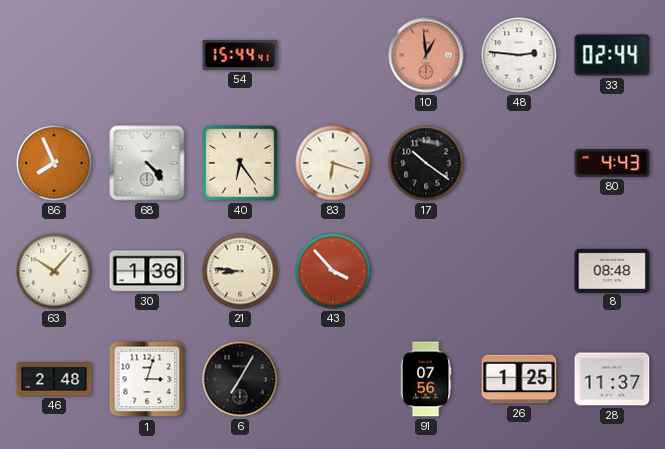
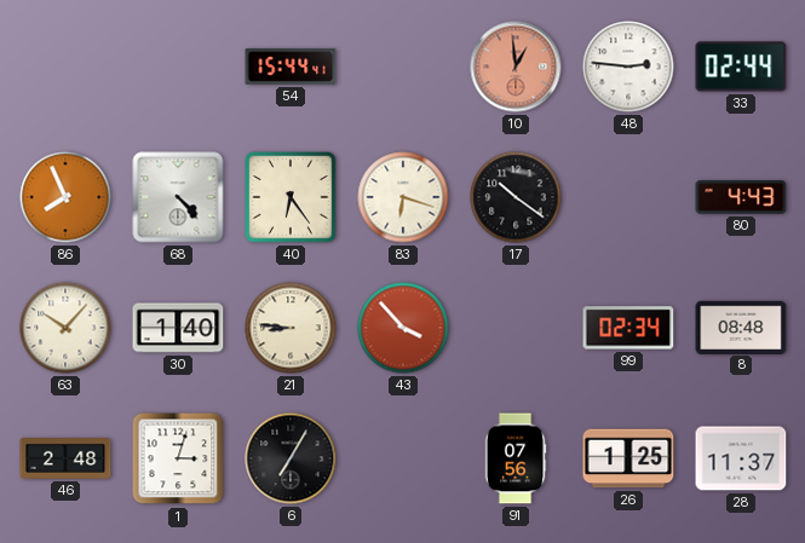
30: 1:36 -> 1:40 (178, 328)
99: none -> 02:34 (628, 328)
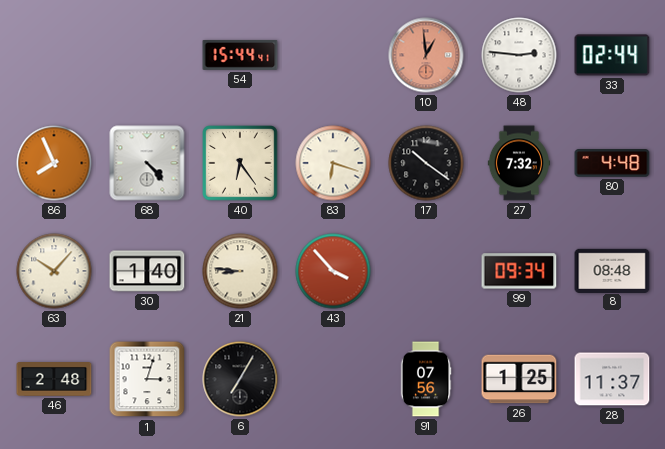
27: none -> 7:32 (518, 163)
80: 4:43 -> 4:48 (612, 163)
99: 02:34 -> 09:34 (519, 271)
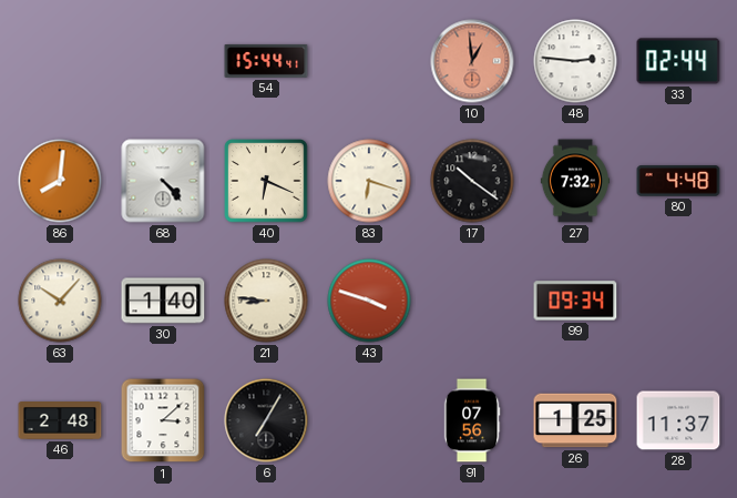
86: 7:56 -> 8:01 (60, 181)
40: 6:24 -> 6:19 (266, 181)
43: 3:53 -> 3:48 (369, 301)
8: 08:48 -> none (612, 270)
1: 3:03 -> 3:08 (163, 420)
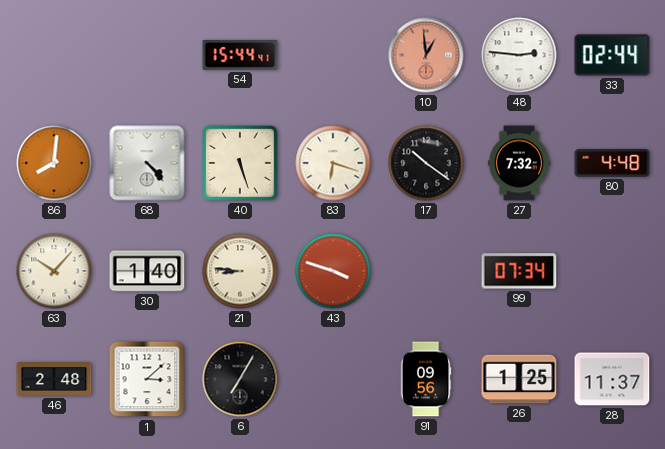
40: 6:19 -> 5:27 (240, 163)
99: 09:34 -> 07:34 (519, 271)
91: 07:56 -> 09:56 (426, 379)
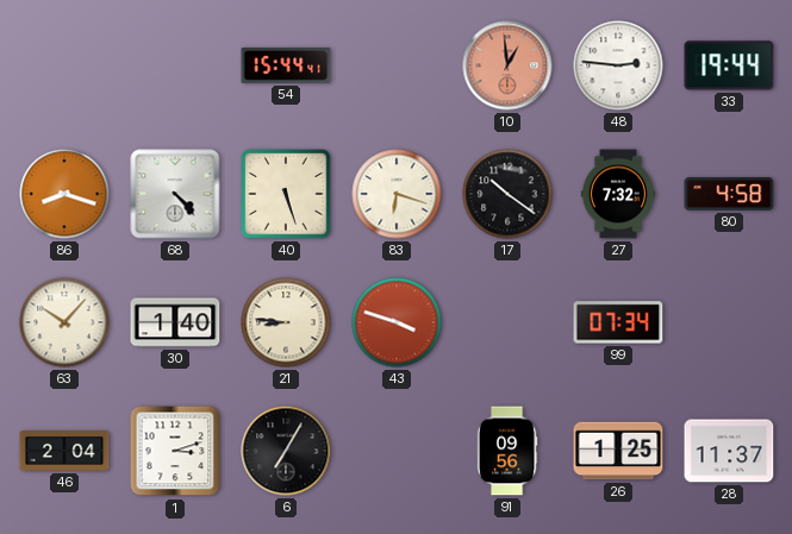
33: 02:44 -> 19:44 (729, 65)
86: 8:01 -> 8:18 (64, 194)
80: 4:48 -> 4:58 (729, 194)
46: 2:48 -> 2:04 (64, 452)
1: 3:08 -> 3:12 (175, 451)
